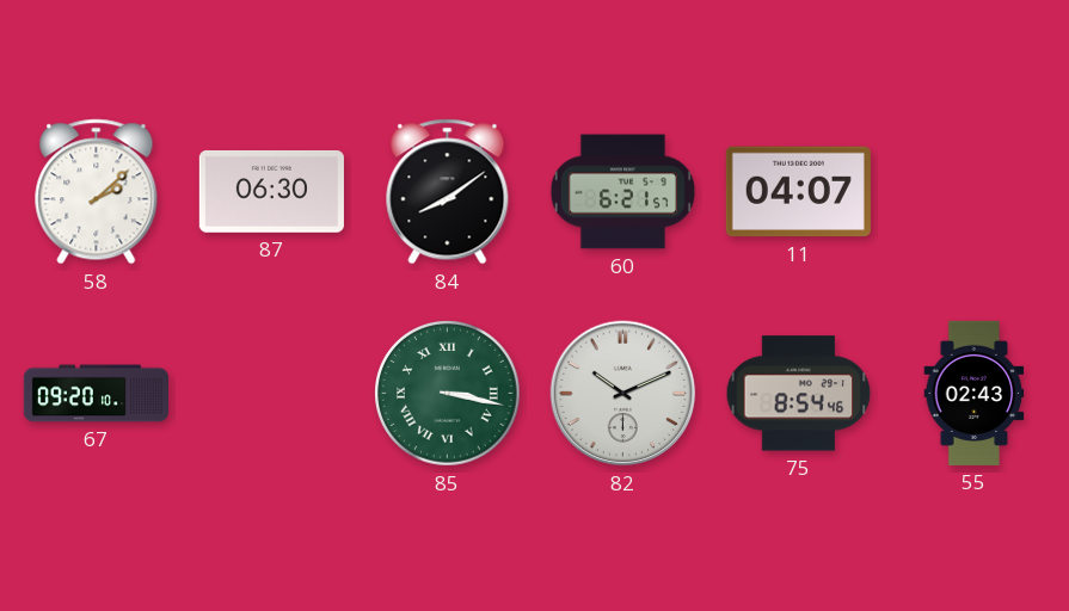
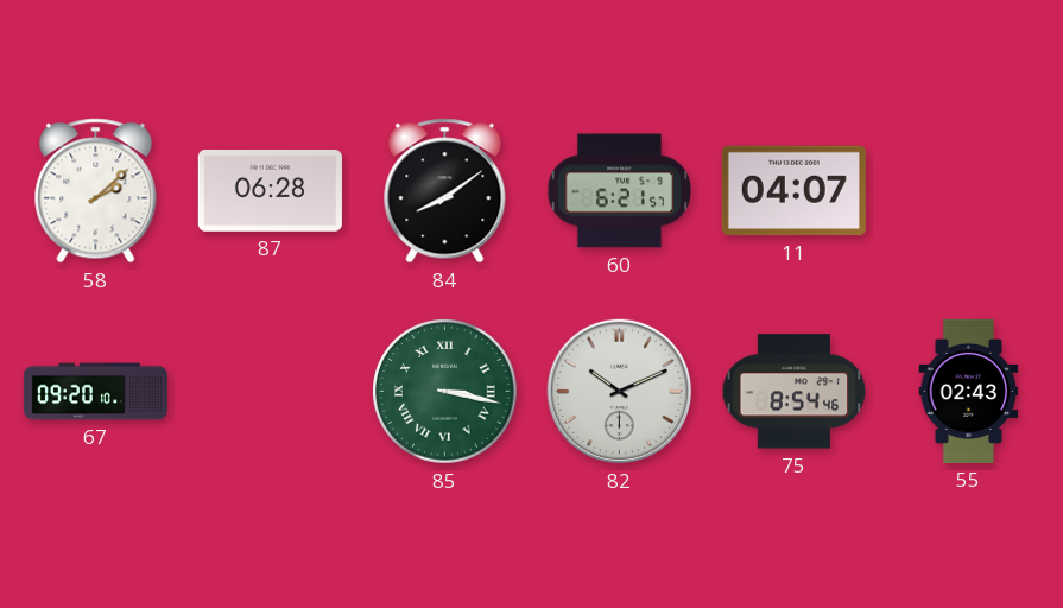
87: 06:30 -> 06:28 (270, 190)
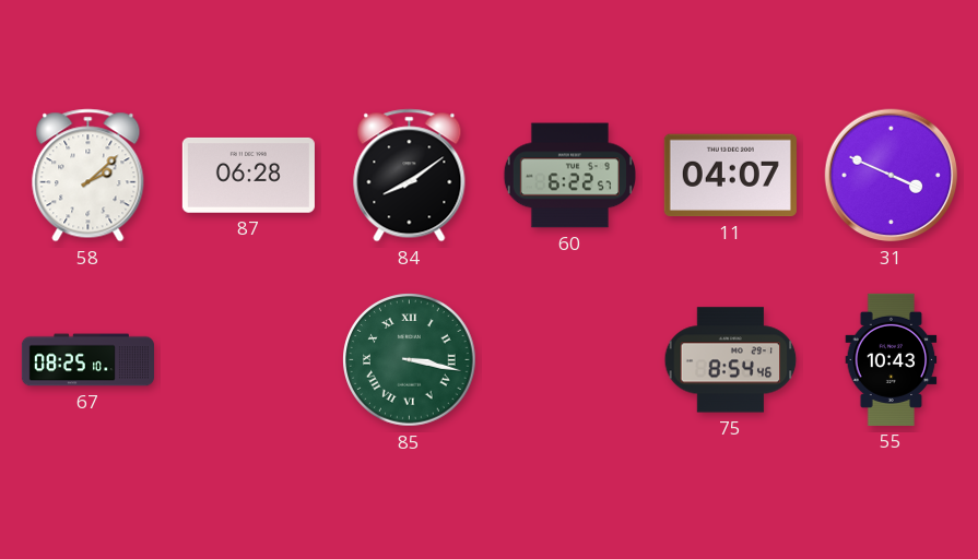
60: 6:21 -> 6:22 (569, 176)
31: none -> 3:49 (892, 176)
67: 09:20 -> 08:25 (87, 360)
82: 10:11 -> none (620, 392)
55: 02:43 -> 10:43 (892, 359)
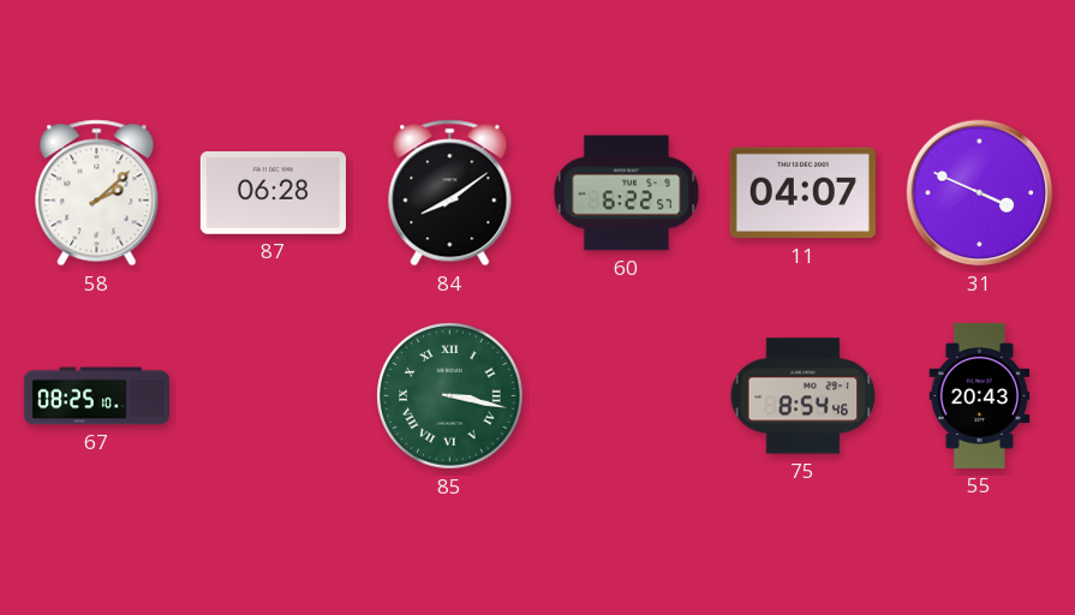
55: 10:43 -> 20:43 (980, 395)
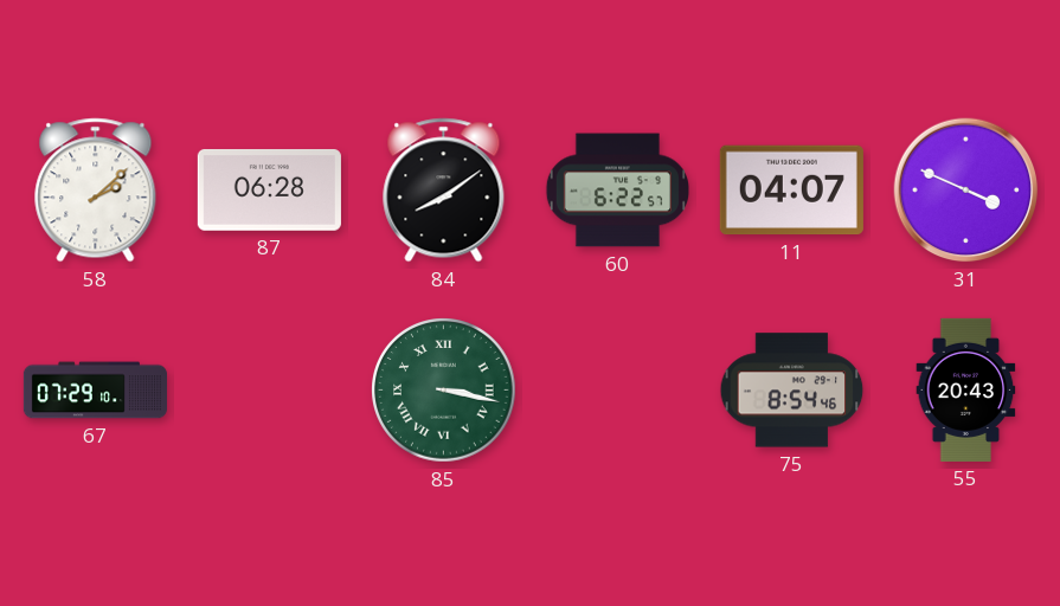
67: 08:25 -> 07:29 (95, 391)
